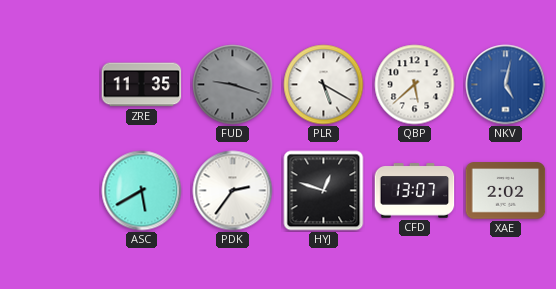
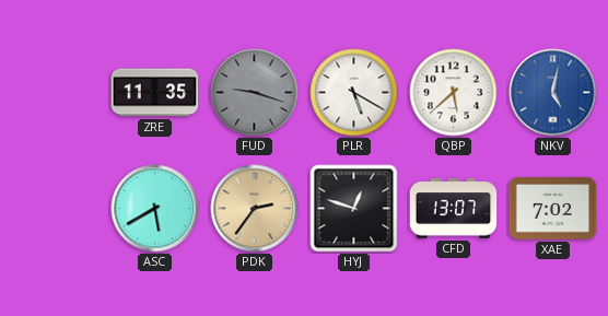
PDK dial: white -> champagne (255, 209)
XAE: 2:02 -> 7:02 (553, 209)
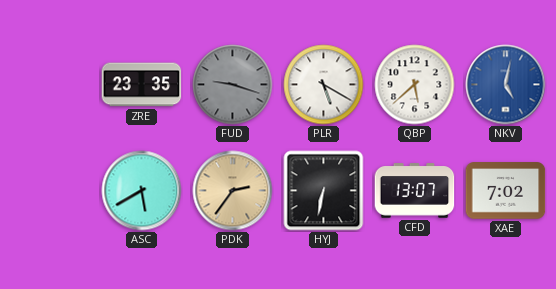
ZRE: 11:35 -> 23:35 (142, 85)
HYJ: 12:48 -> 6:32 (324, 191)
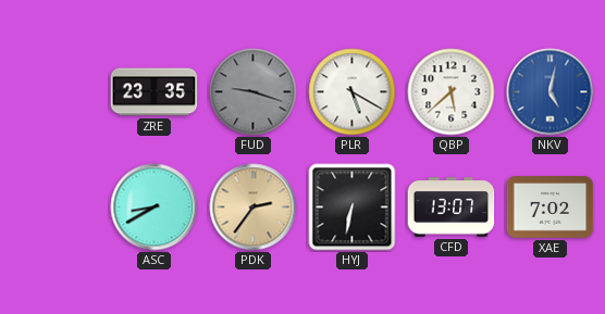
ASC: 5:40 -> 8:40 (155, 208)
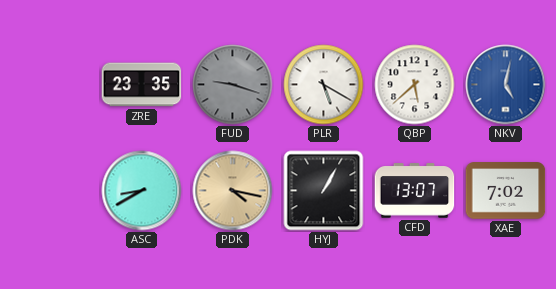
PDK: 2:36 -> 4:17 (233, 191)
HYJ: 6:32 -> 1:05 (324, 191)
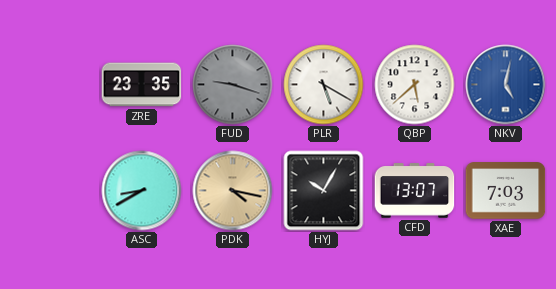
HYJ: 1:05 -> 10:05 (324, 191)
XAE: 7:02 -> 7:03 (506, 191)
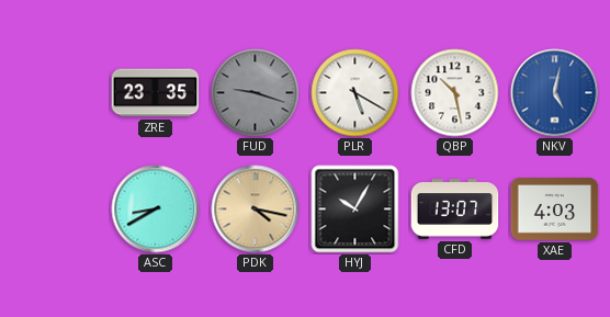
QBP: 5:38 -> 10:28 (455, 93)
XAE: 7:03 -> 4:03 (555, 210)
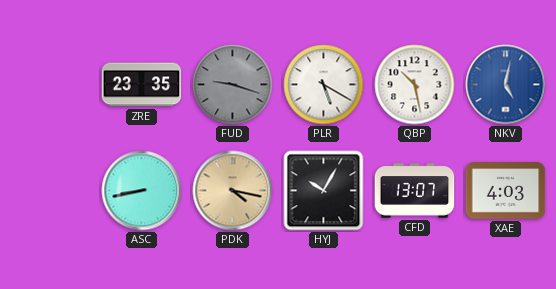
ASC: 8:40 -> 8:43 (142, 191)
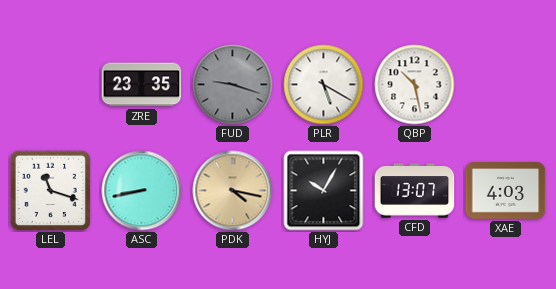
NKV: 5:02 -> none (506, 85)
LEL: none -> 11:18 (50, 190)
